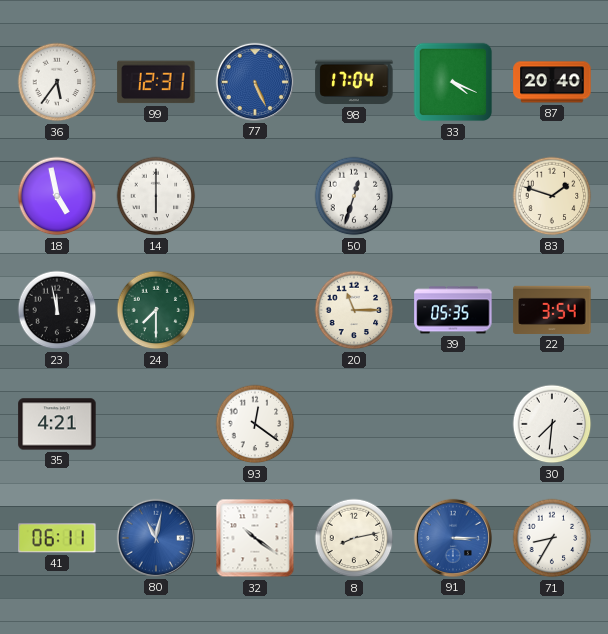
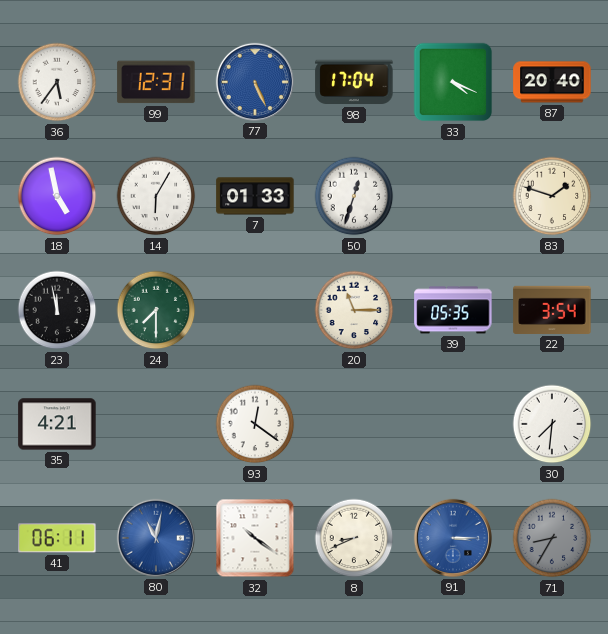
14: 6:00 -> 6:05 (156, 196)
7: none -> 01:33 (255, 196)
8: 8:13 -> 8:41 (354, 538)
71 dial: white -> grey (552, 538)
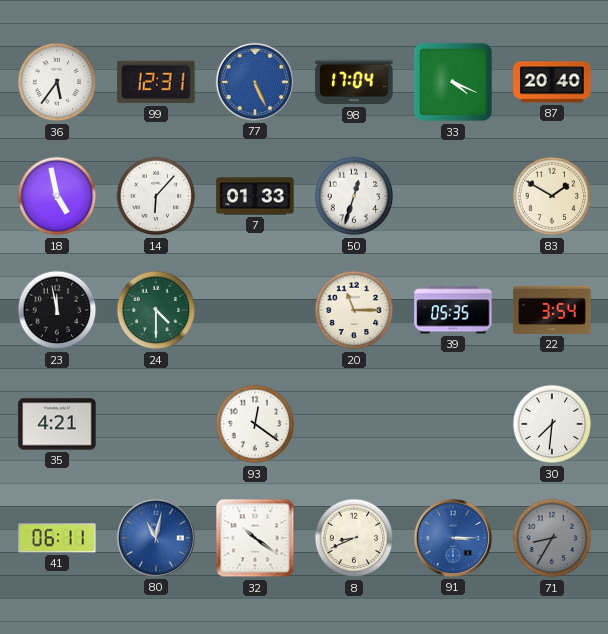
14: 6:05 -> 6:07 (156, 196)
83: 1:48 -> 1:50 (552, 196)
24: 7:30 -> 4:30 (156, 310)
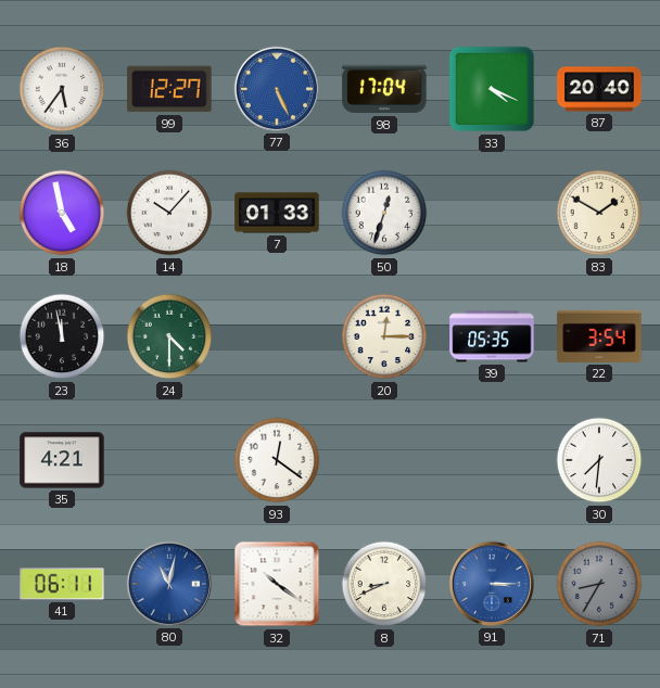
99: 12:31 -> 12:27 (169, 89)
14: 6:07 -> 10:07 (169, 213)
20: 11:15 -> 12:15 (384, 336)
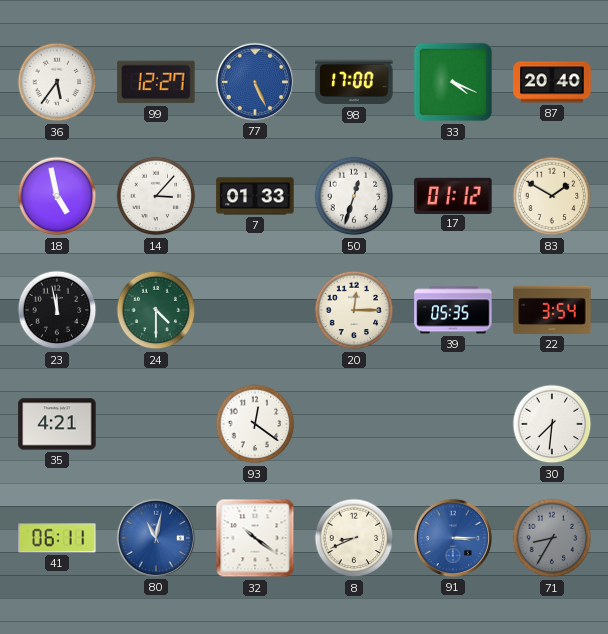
98: 17:04 -> 17:00 (354, 82)
14: 10:07 -> 3:07 (156, 196)
17: none -> 01:12 (453, 195)
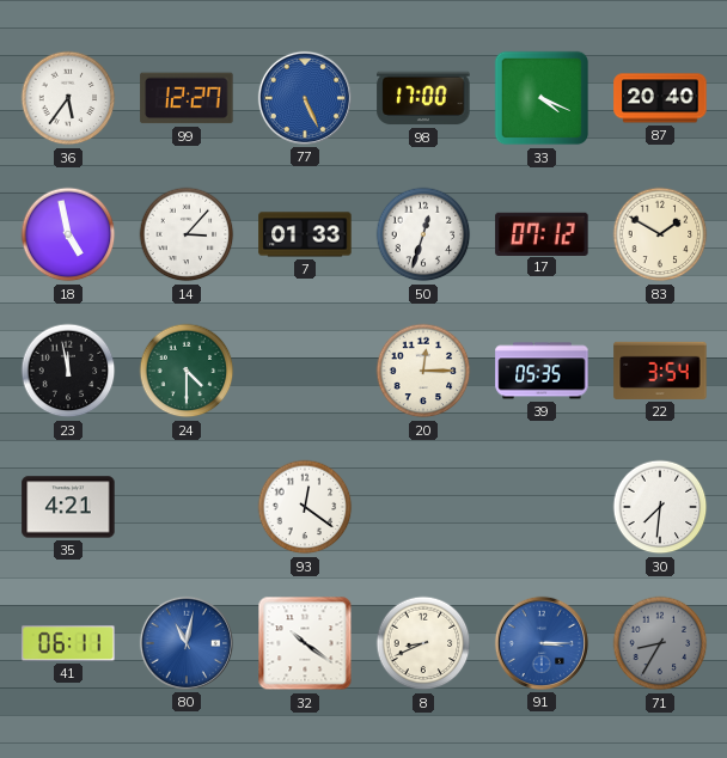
17: 01:12 -> 07:12 (542, 233)
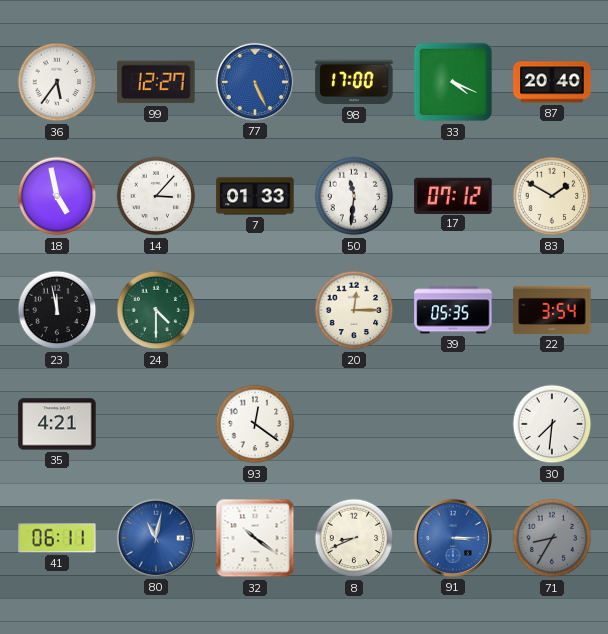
50: 12:33 -> 11:31 (354, 196)
